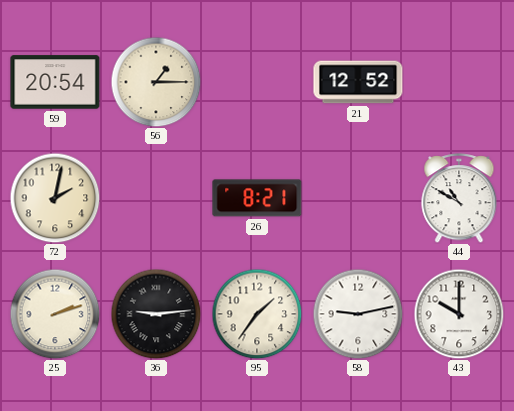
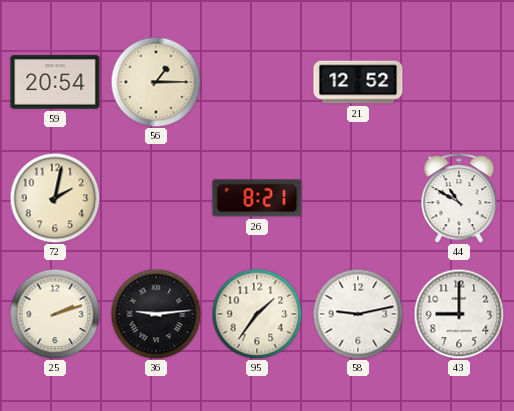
43: 10:00 -> 9:00 (459, 314)
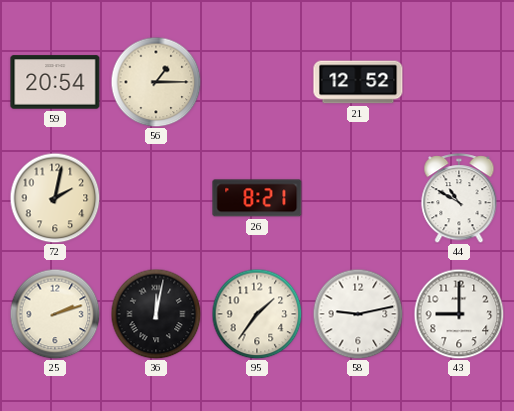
36: 9:14 -> 12:02 (156, 314)
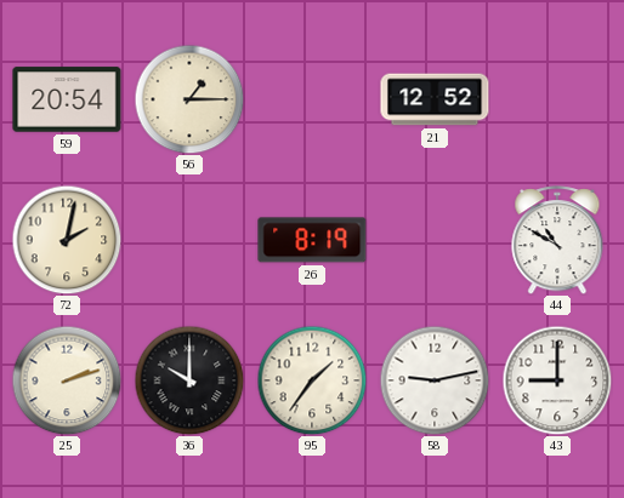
26: 8:21 -> 8:19 (312, 240)
36: 12:02 -> 10:00 (189, 380)
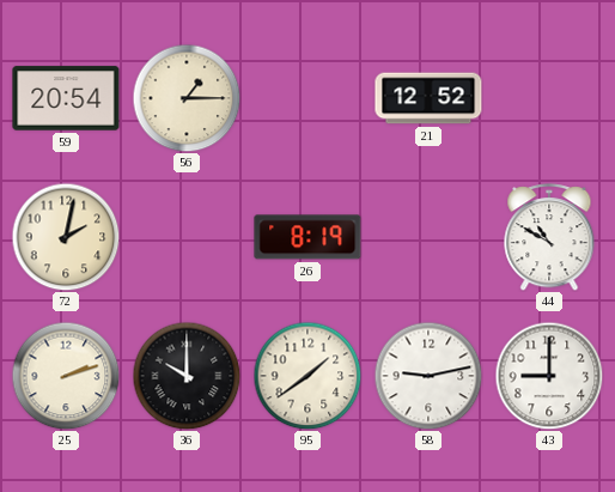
95: 1:36 -> 1:39 (307, 376)
